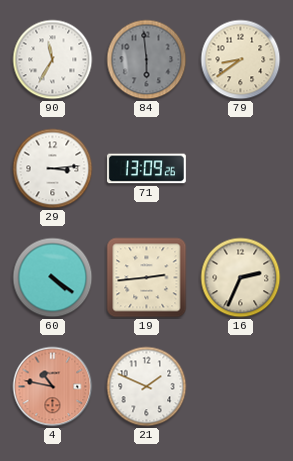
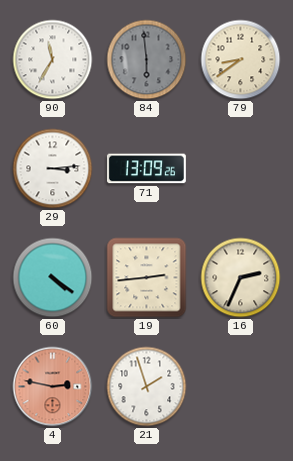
4: 10:47 -> 2:47 (53, 387)
21: 1:49 -> 1:57 (147, 387)
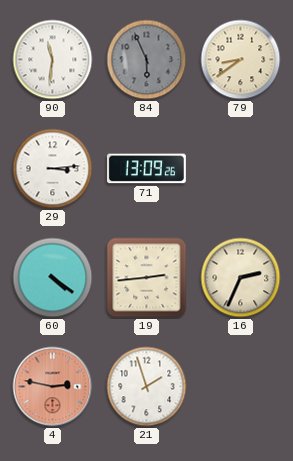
90: 11:35 -> 11:31 (53, 60)
84: 5:59 -> 5:56 (147, 60)
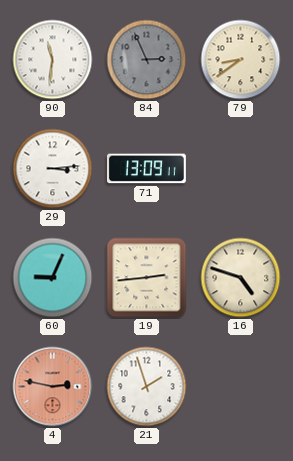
84: 5:56 -> 2:56 (147, 60)
71: 13:09:26 -> 13:09:11 (146, 169)
60: 4:21 -> 9:04 (53, 278)
16: 2:34 -> 4:48 (241, 278)
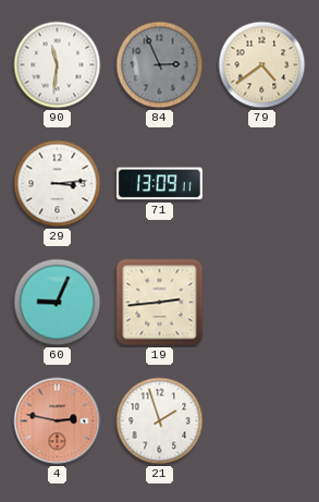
79: 8:39 -> 4:39 (262, 65)
16: 4:48 -> none (241, 278)
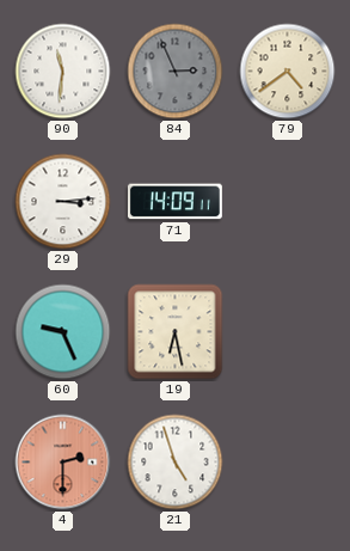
71: 13:09 -> 14:09 (174, 202)
60: 9:04 -> 9:26 (63, 332)
19: 2:44 -> 6:28 (176, 332)
4: 2:47 -> 2:30 (63, 463)
21: 1:57 -> 4:57 (176, 463)
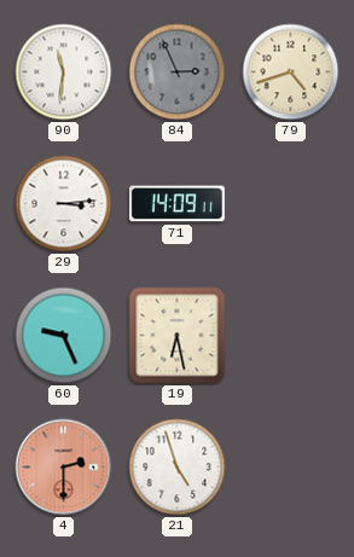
79: 4:39 -> 4:42 (291, 72)
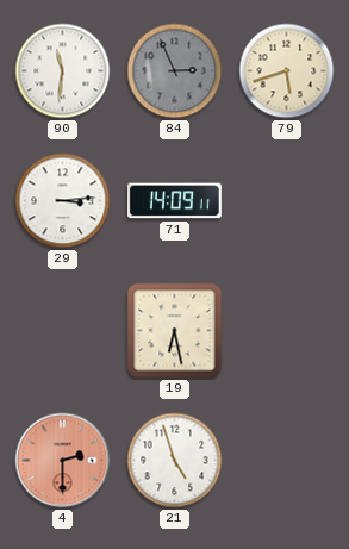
79: 4:42 -> 5:42 (287, 71)
60: 9:26 -> none (64, 336)
